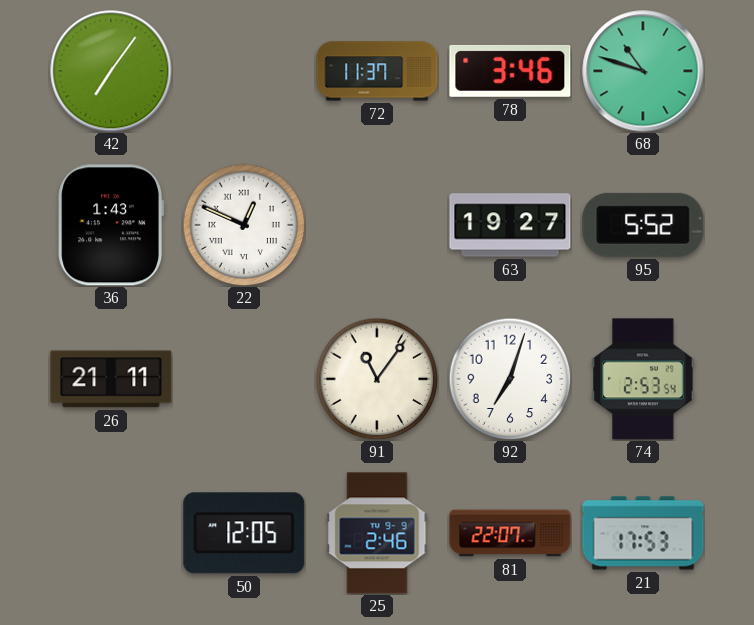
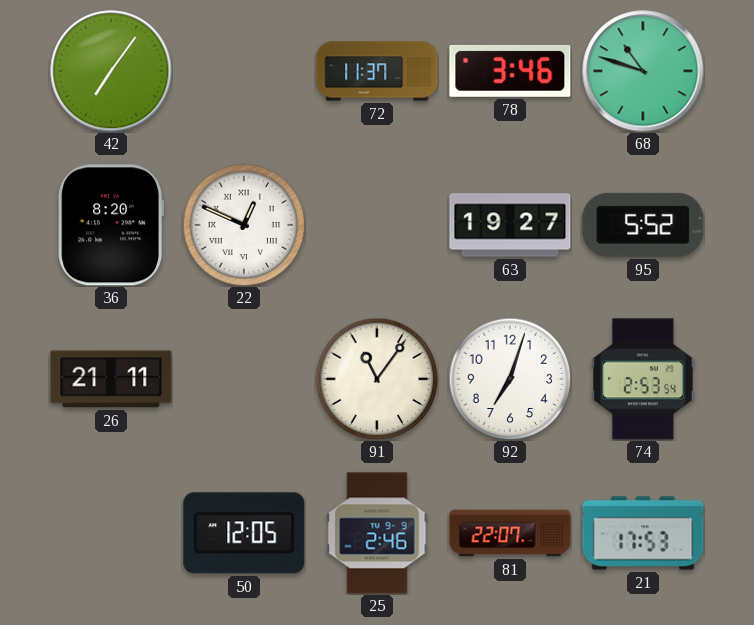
36: 1:43 -> 8:20 (110, 225)
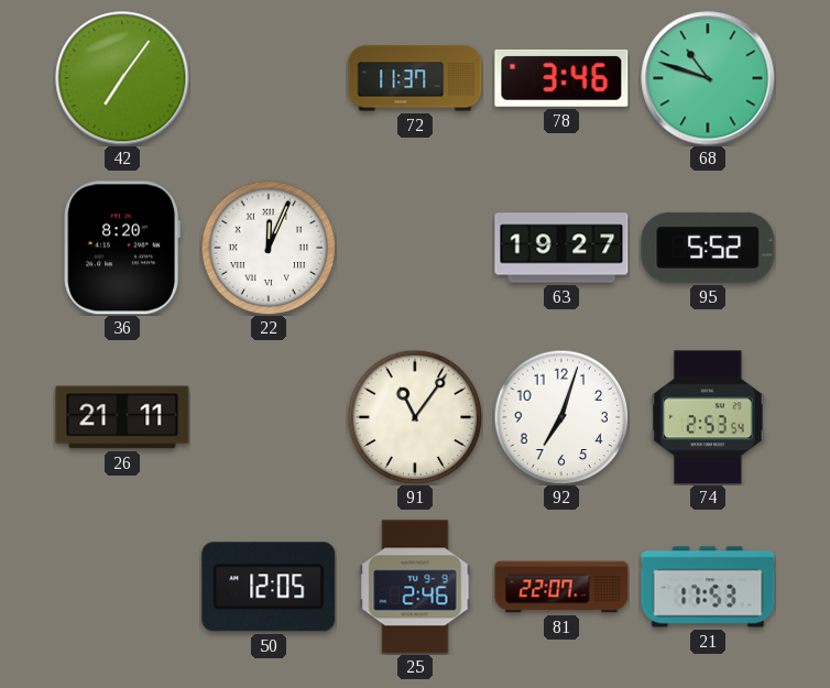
22: 12:49 -> 12:04 (269, 248)
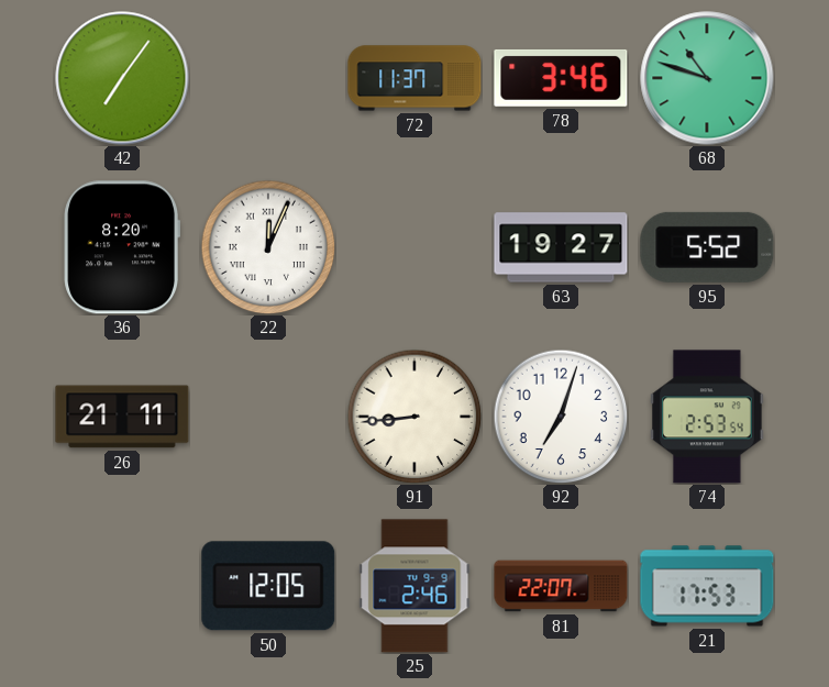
91: 11:06 -> 8:44 (414, 417)
